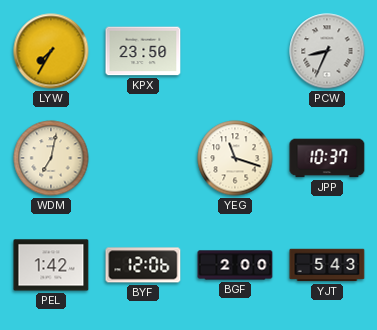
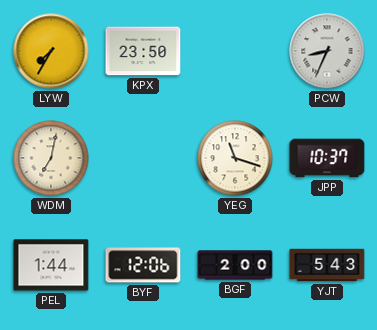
PEL: 1:42 -> 1:44 (51, 265)
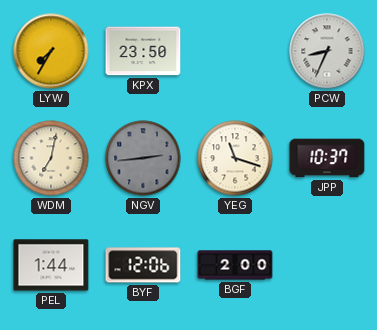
NGV: none -> 2:44 (143, 158)
YJT: 5:43 -> none (327, 265)
